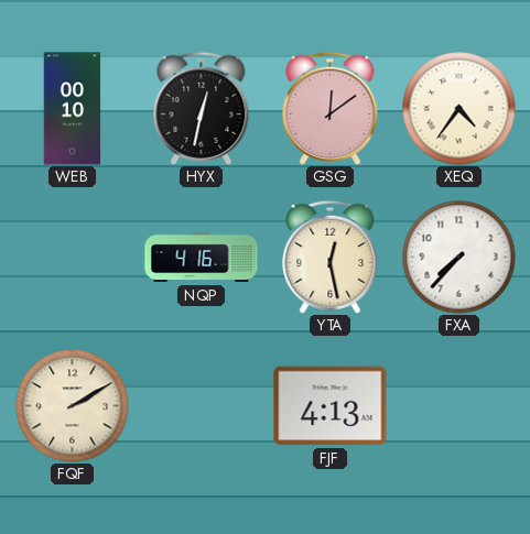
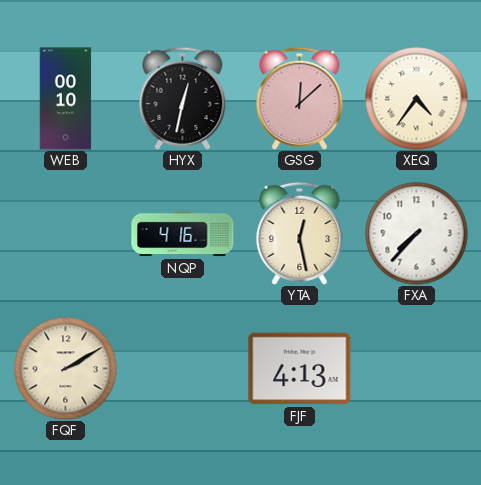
GSG: 12:09 -> 12:08 (300, 98)
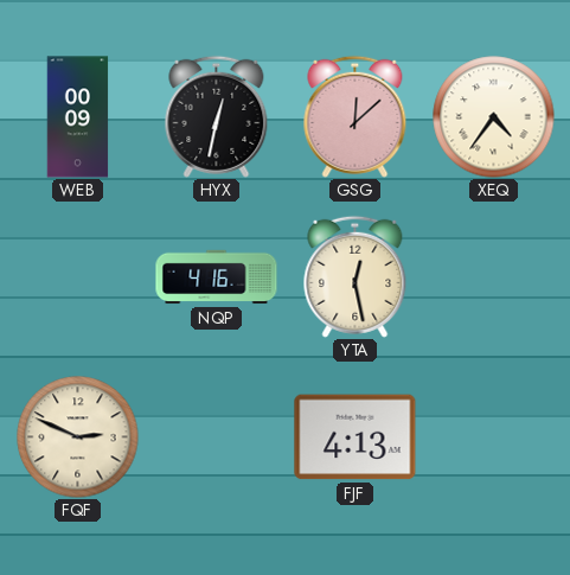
WEB: 00:10 -> 00:09 (78, 117)
FXA: 7:37 -> none (417, 234)
FQF: 2:10 -> 2:49 (78, 437)
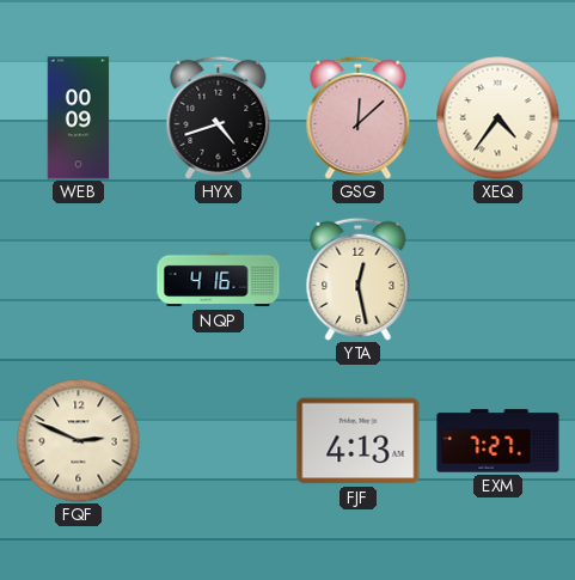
HYX: 12:32 -> 4:42 (219, 117)
EXM: none -> 7:27 (498, 441)
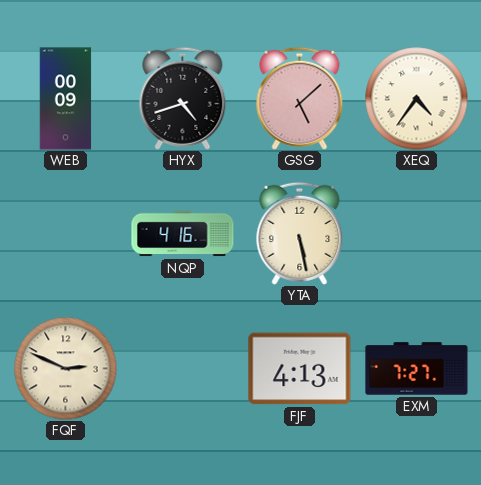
GSG: 12:08 -> 5:08 (300, 98)
YTA: 12:28 -> 5:28 (300, 233)
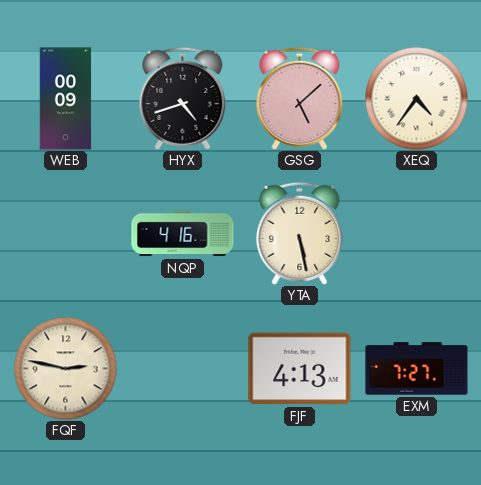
FQF: 2:49 -> 2:47 (66, 369)
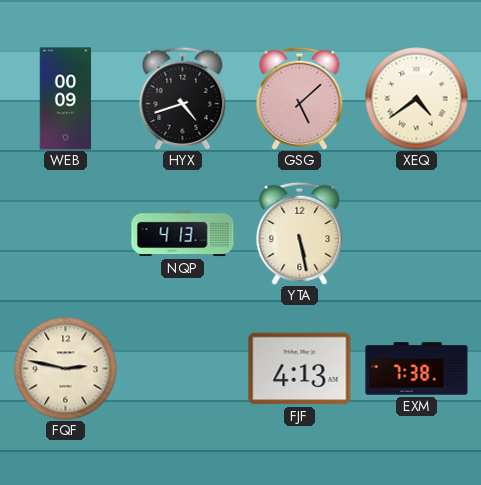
XEQ: 4:36 -> 4:39 (417, 99)
NQP: 4:16 -> 4:13 (183, 234)
EXM: 7:27 -> 7:38 (417, 369)
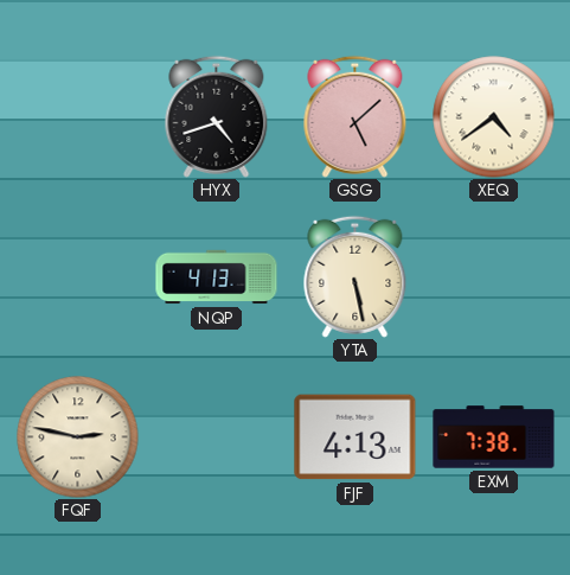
WEB: 00:09 -> none (66, 99)
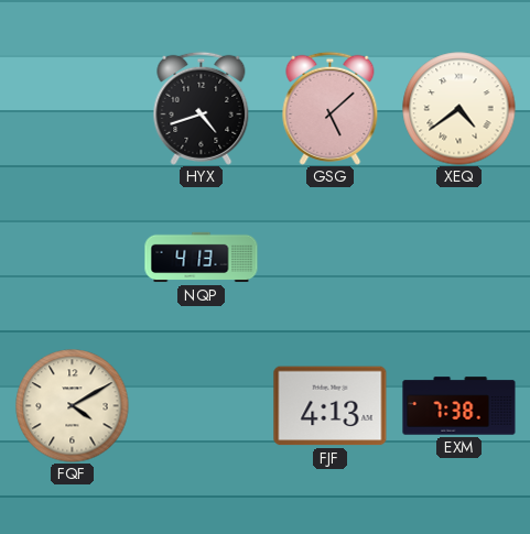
YTA: 5:28 -> none (356, 276)
FQF: 2:47 -> 4:10 (73, 406)
